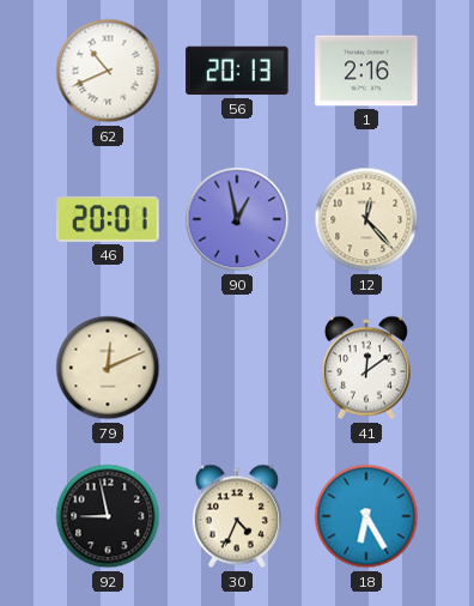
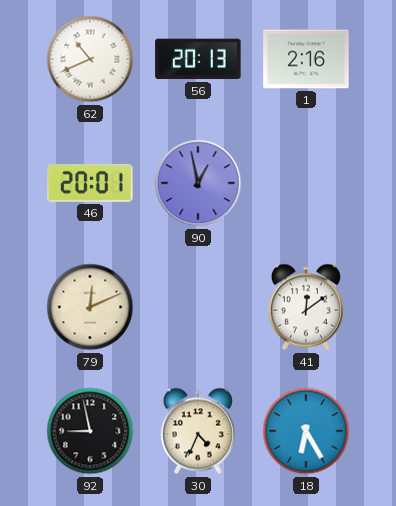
12: 12:23 -> none (366, 219)
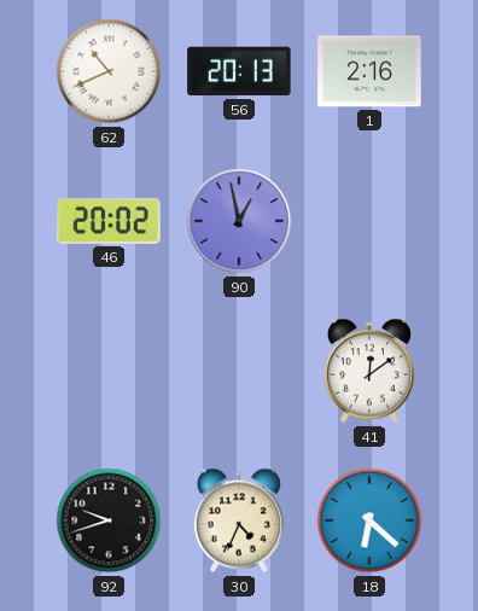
46: 20:01 -> 20:02 (109, 221)
79: 12:11 -> none (90, 307)
92: 8:58 -> 9:42 (109, 520)
18: 6:25 -> 6:22 (369, 520)
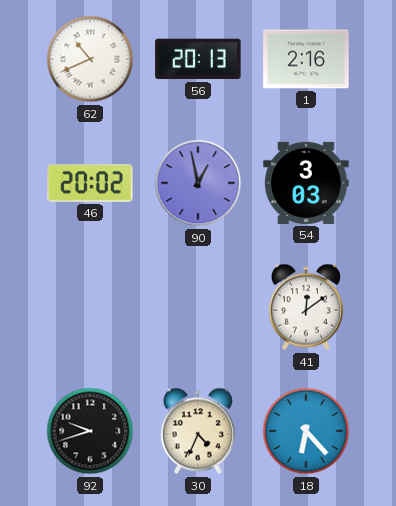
54: none -> 3:03 (306, 183)
18: 6:22 -> 6:23 (306, 431)
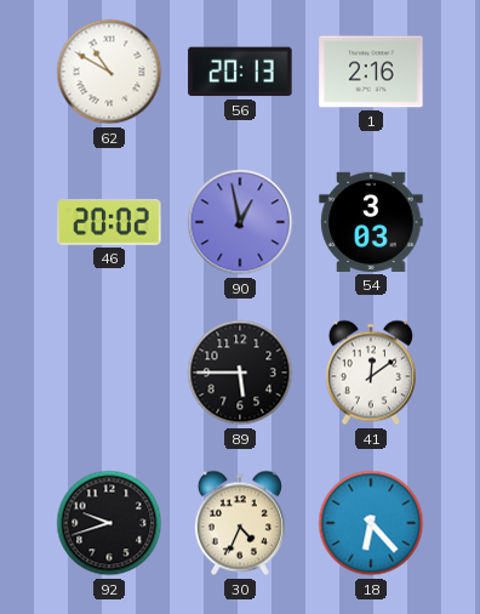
62: 10:41 -> 10:50 (109, 72)
89: none -> 5:45 (240, 373)
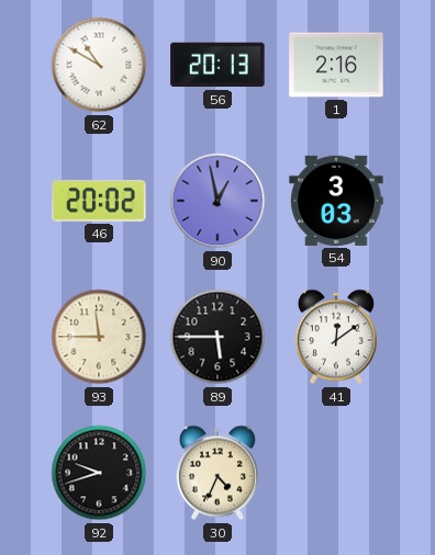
93: none -> 11:45 (99, 337)
18: 6:23 -> none (371, 523)
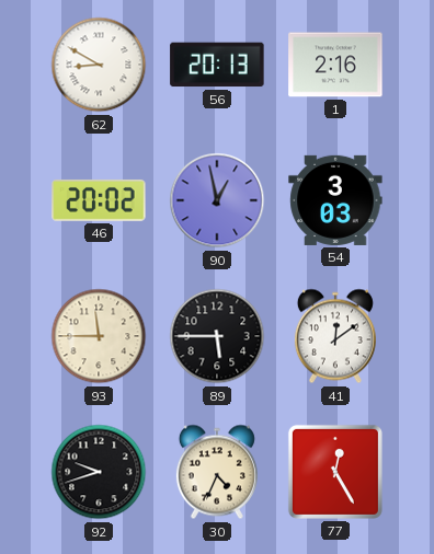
62: 10:50 -> 8:50 (99, 65)
77: none -> 12:25 (335, 472)
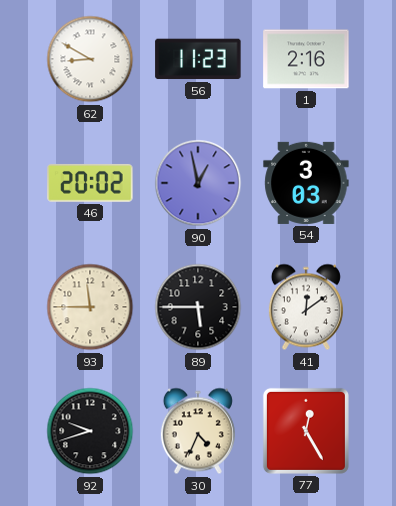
56: 20:13 -> 11:23 (198, 59)
